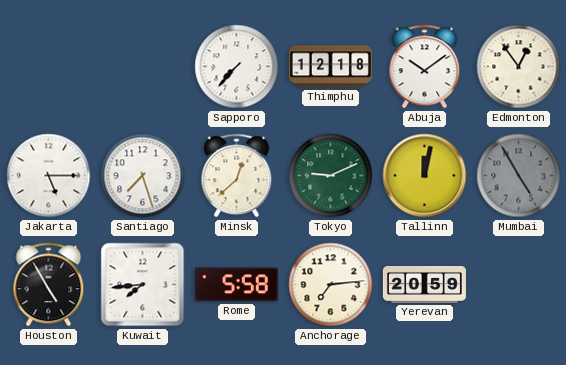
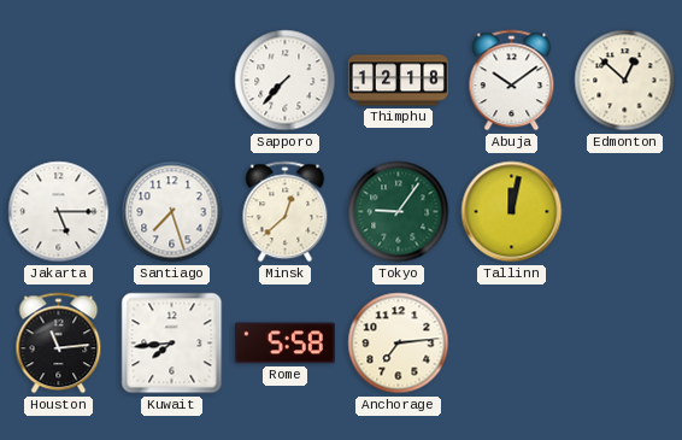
Edmonton: 12:54 -> 12:52 (625, 81)
Tokyo: 9:11 -> 9:06 (399, 212)
Mumbai: 4:55 -> none (519, 176)
Houston: 4:55 -> 11:14 (59, 344)
Yerevan: 20:59 -> none (424, 285)
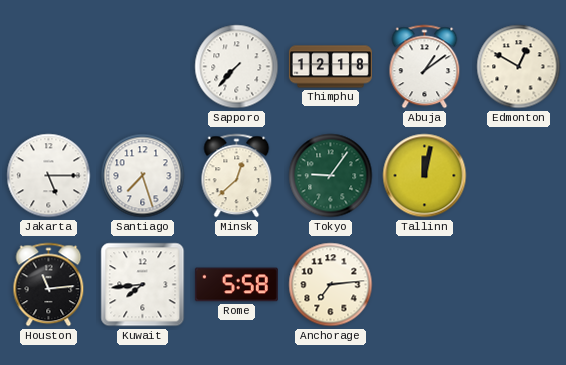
Abuja: 10:09 -> 1:09 (425, 67)
Edmonton: 12:52 -> 12:50 (519, 67)
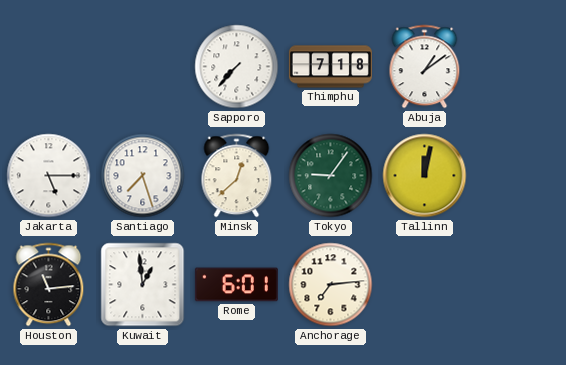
Thimphu: 12:18 -> 7:18 (330, 67)
Edmonton: 12:50 -> none (519, 67)
Kuwait: 7:44 -> 12:59 (143, 285)
Rome: 5:58 -> 6:01 (236, 285)
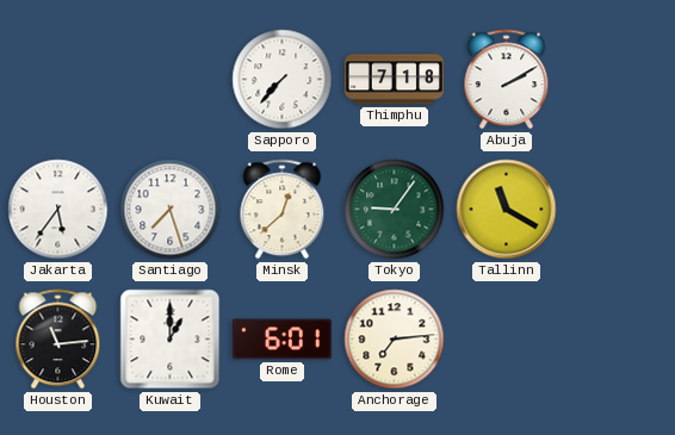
Abuja: 1:09 -> 2:10 (507, 80)
Jakarta: 5:15 -> 5:36 (58, 210)
Tallinn: 12:02 -> 11:20 (507, 210)
Kuwait: 12:59 -> 1:00 (171, 340)
